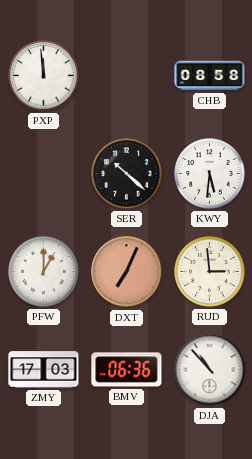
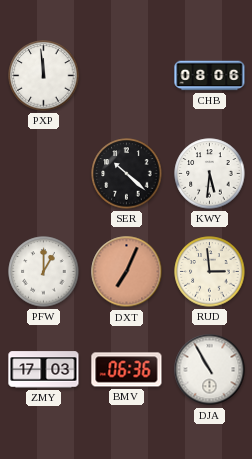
CHB: 08:58 -> 08:06 (210, 76)
DJA: 10:53 -> 10:55 (210, 370)
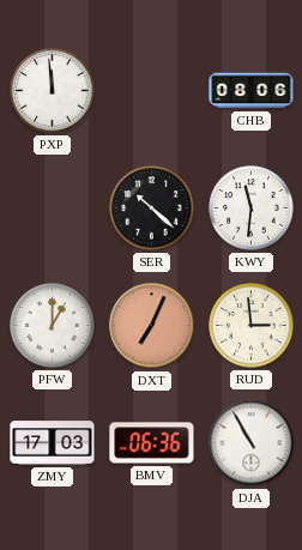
KWY: 5:31 -> 11:31 (252, 208)
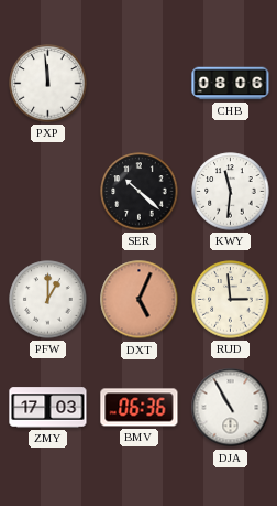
DXT: 7:04 -> 5:04 (140, 300)
